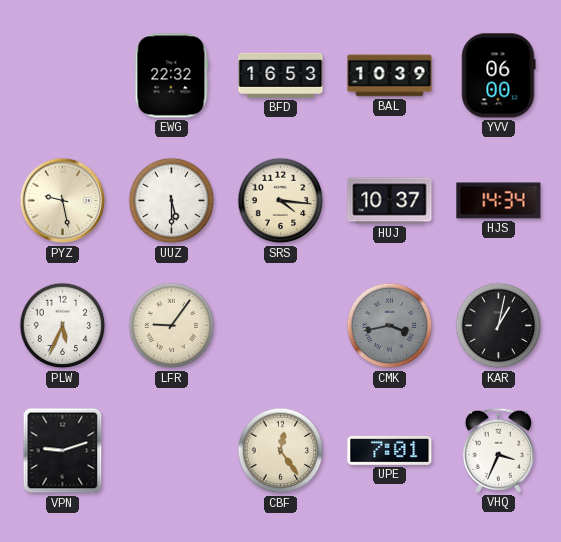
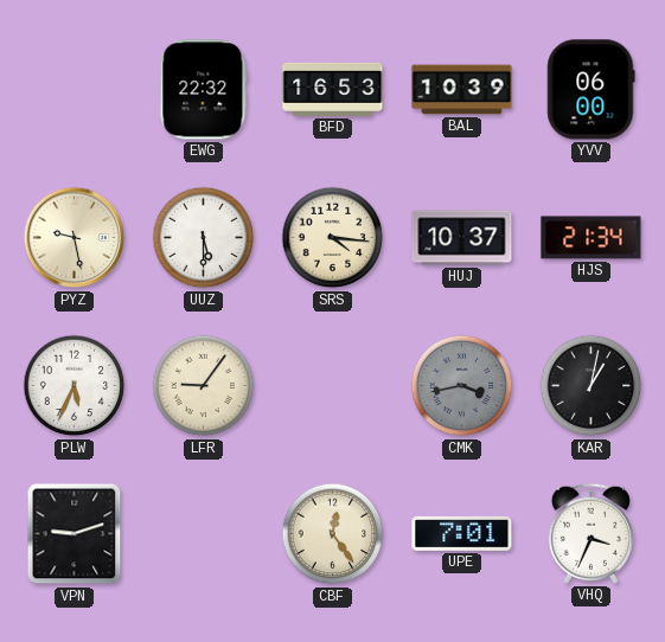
HJS: 14:34 -> 21:34 (592, 238)
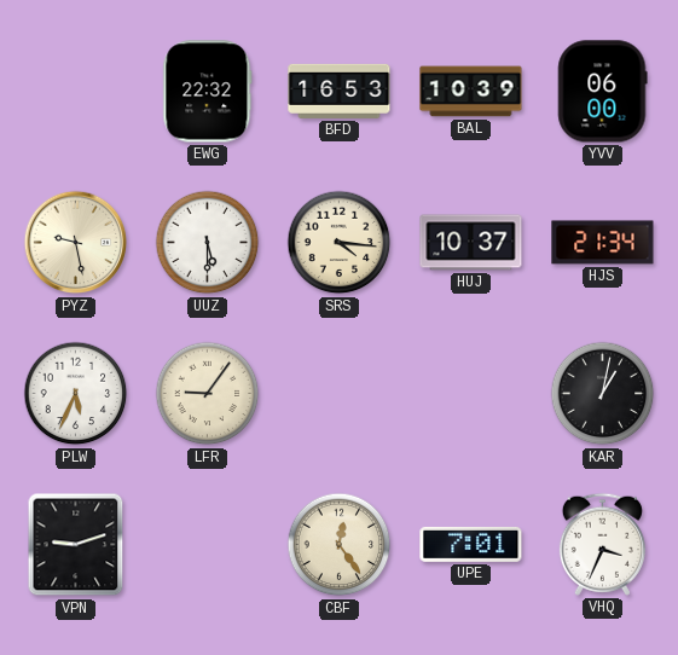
CMK: 3:43 -> none (462, 386)
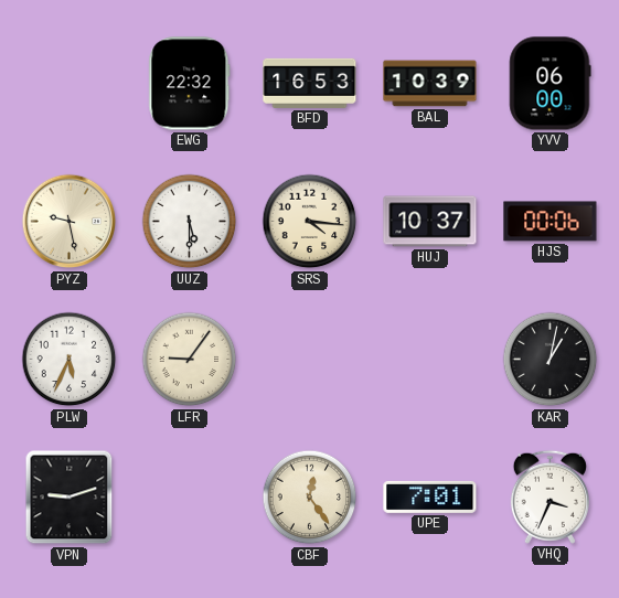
HJS: 21:34 -> 00:06 (551, 222)
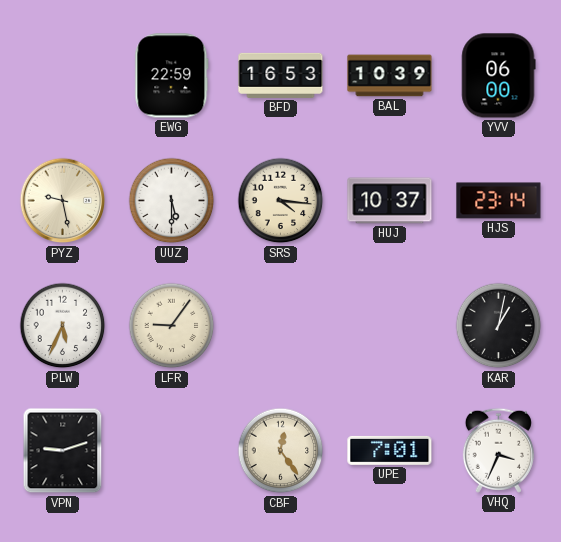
EWG: 22:32 -> 22:59 (172, 76)
HJS: 00:06 -> 23:14 (499, 201)
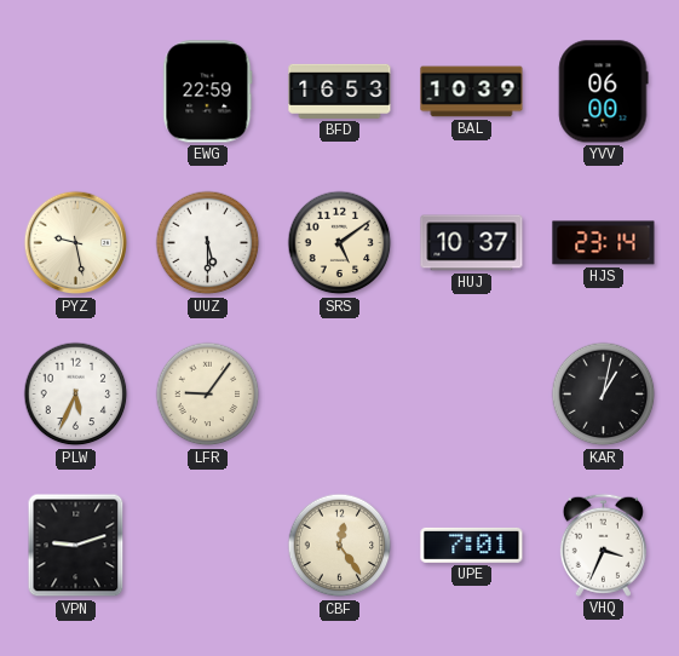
SRS: 4:16 -> 5:09 (340, 243)
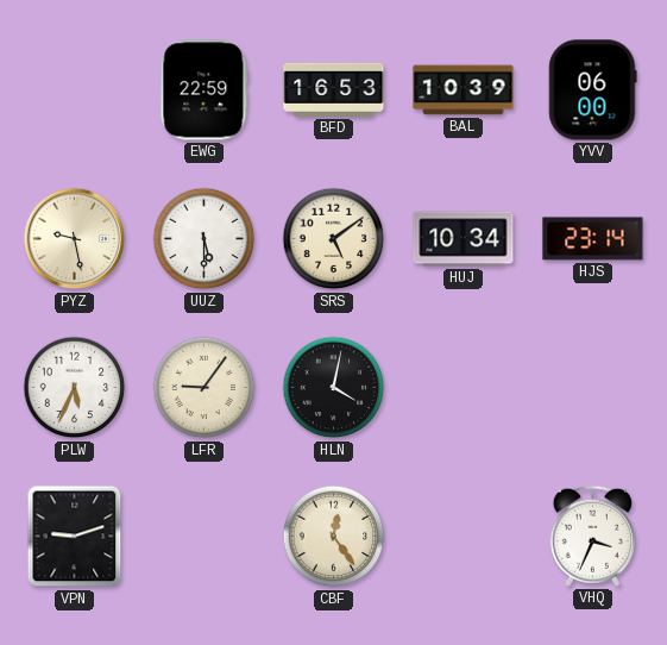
HUJ: 10:37 -> 10:34 (464, 239)
HLN: none -> 4:02 (334, 388)
KAR: 1:02 -> none (604, 395)
UPE: 7:01 -> none (472, 545)
